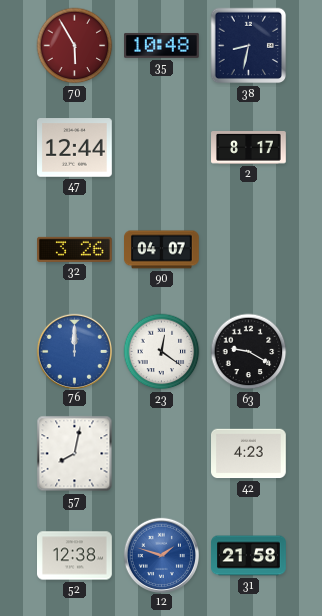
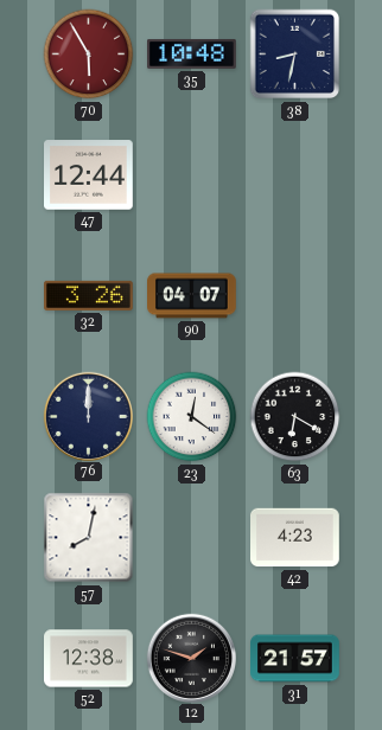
2: 8:17 -> none (249, 148)
76 dial: blue -> navy (88, 416)
63: 9:20 -> 6:20 (295, 417)
12 dial: blue -> black (191, 658)
31: 21:58 -> 21:57 (295, 659)
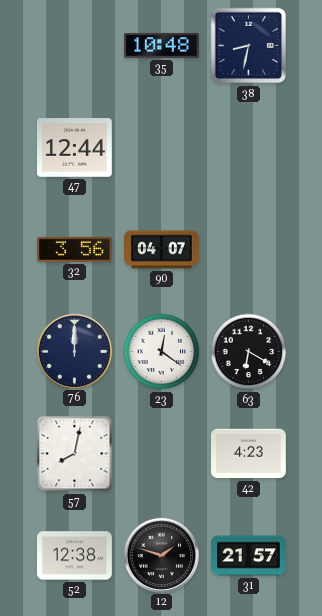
70: 5:55 -> none (89, 55)
32: 3:26 -> 3:56 (75, 249)
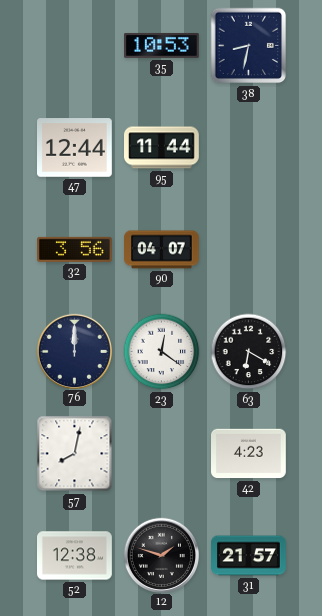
35: 10:48 -> 10:53 (162, 45)
95: none -> 11:44 (162, 148)
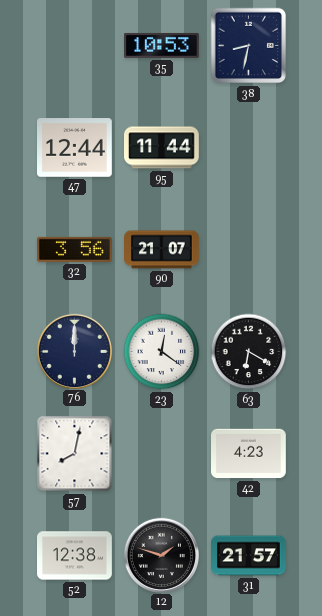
90: 04:07 -> 21:07 (162, 250)
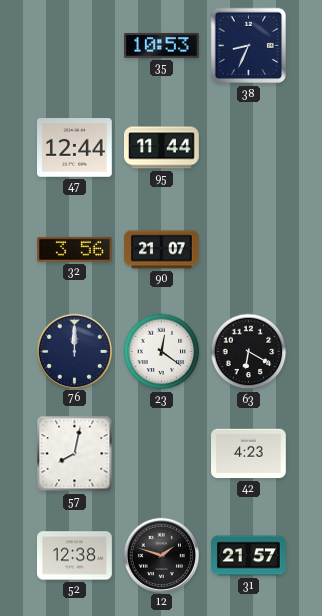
38: 8:32 -> 8:34 (249, 46)
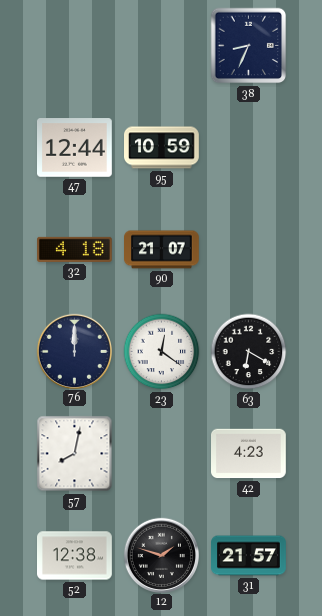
35: 10:53 -> none (162, 45)
95: 11:44 -> 10:59 (162, 148)
32: 3:56 -> 4:18 (75, 249)
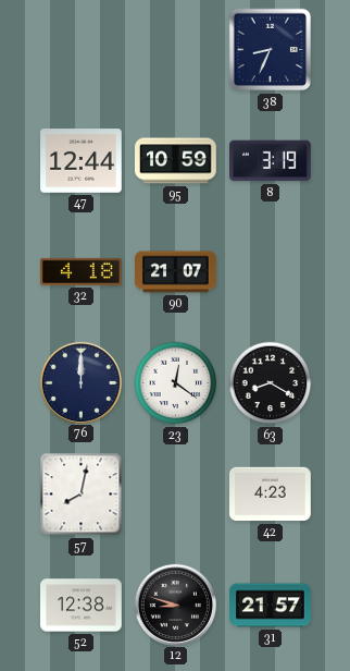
8: none -> 3:19 (271, 161)
63: 6:20 -> 8:20 (271, 383)
12: 1:48 -> 8:48 (175, 605)
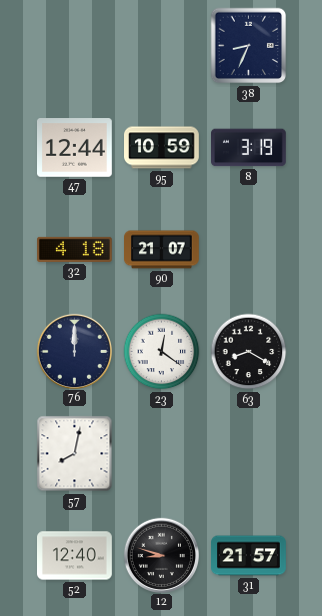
42: 4:23 -> none (271, 495)
52: 12:38 -> 12:40 (75, 556)
